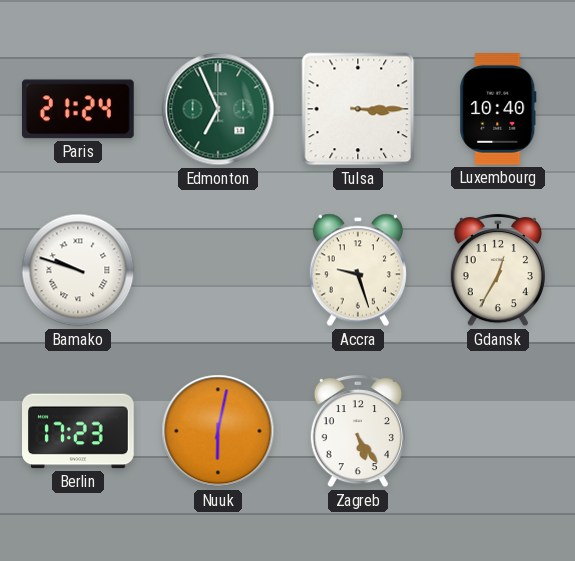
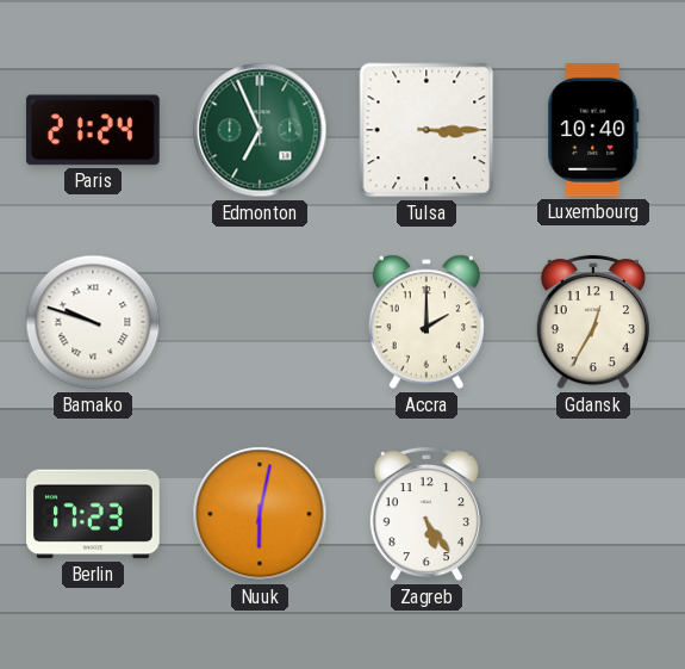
Accra: 9:27 -> 2:00 (426, 322)
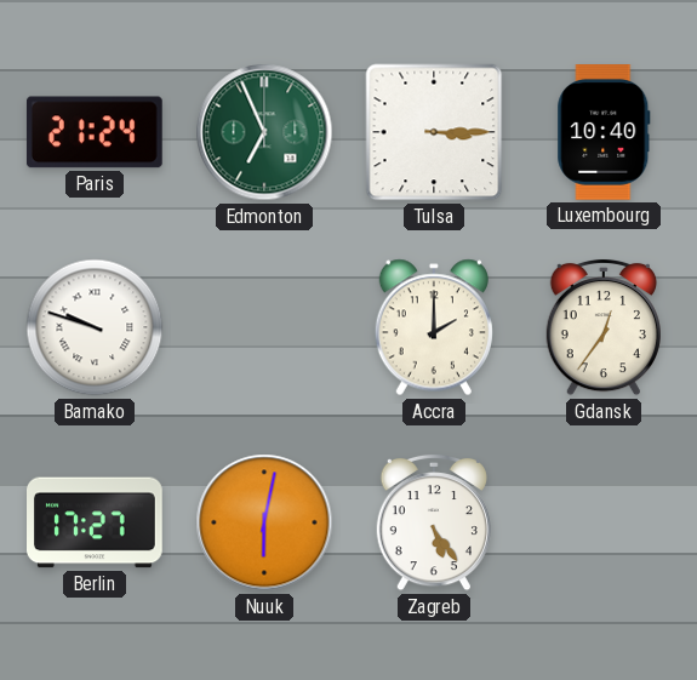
Gdansk: 12:35 -> 12:36 (604, 327)
Berlin: 17:23 -> 17:27 (96, 522)
